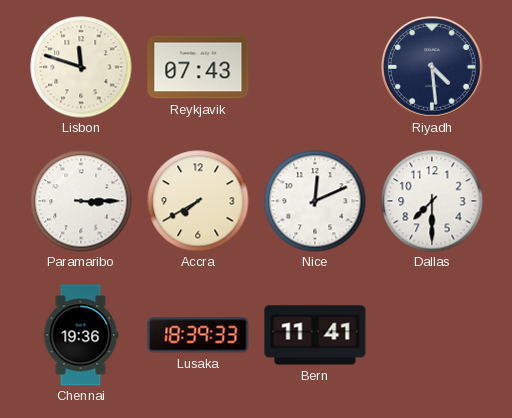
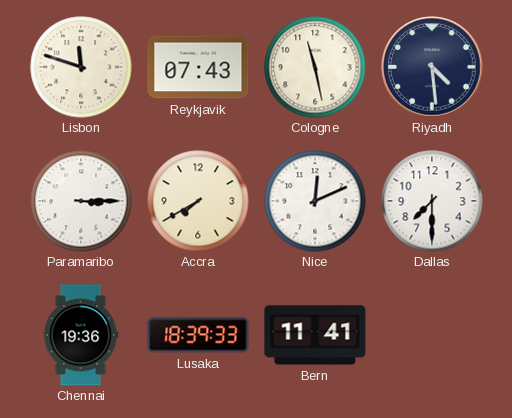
Cologne: none -> 11:28 (315, 67)
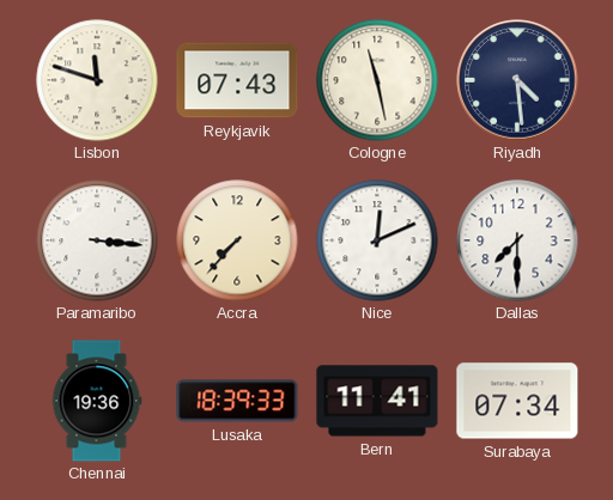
Paramaribo: 3:15 -> 3:16 (97, 240)
Accra: 7:40 -> 7:37 (237, 240)
Surabaya: none -> 07:34 (517, 401)
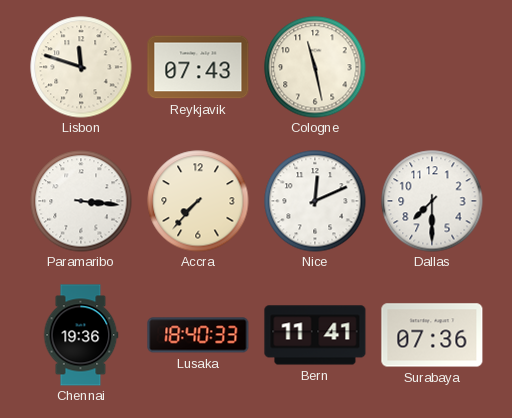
Riyadh: 4:29 -> none (517, 80)
Lusaka: 18:39 -> 18:40 (198, 335)
Surabaya: 07:34 -> 07:36 (432, 335)
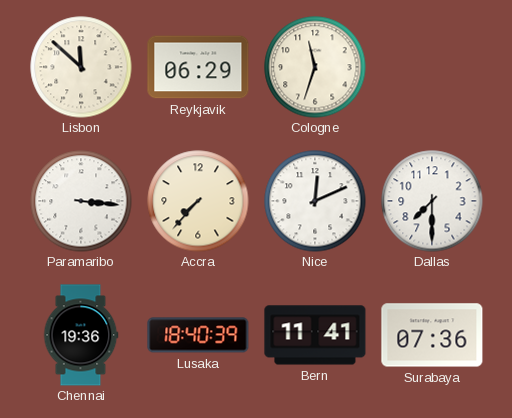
Lisbon: 11:48 -> 11:52 (81, 67)
Reykjavik: 07:43 -> 06:29 (198, 67)
Cologne: 11:28 -> 11:33 (315, 67)
Lusaka: 18:40:33 -> 18:40:39 (198, 335)
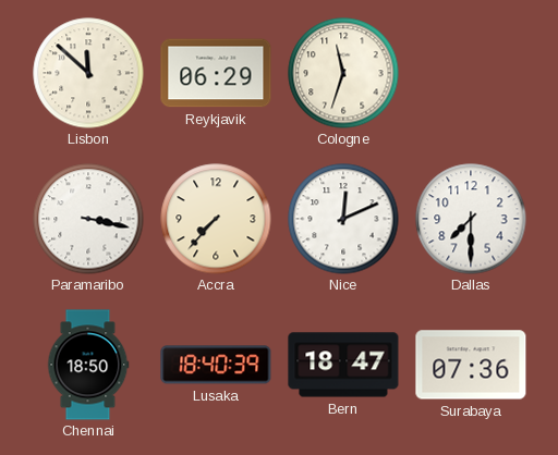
Paramaribo: 3:16 -> 3:17 (88, 219)
Chennai: 19:36 -> 18:50 (88, 365)
Bern: 11:41 -> 18:47 (343, 365)
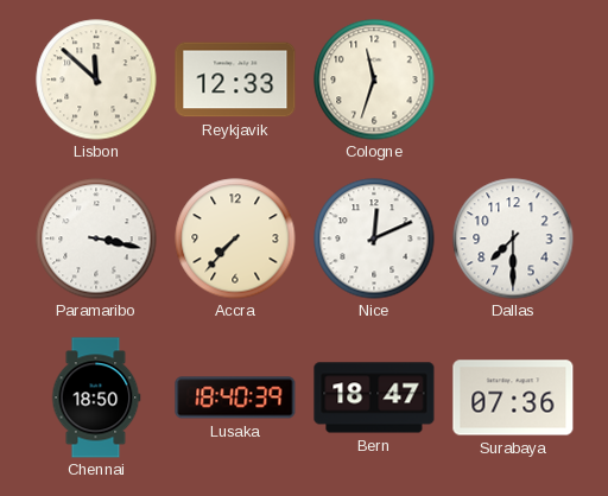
Reykjavik: 06:29 -> 12:33 (235, 80)
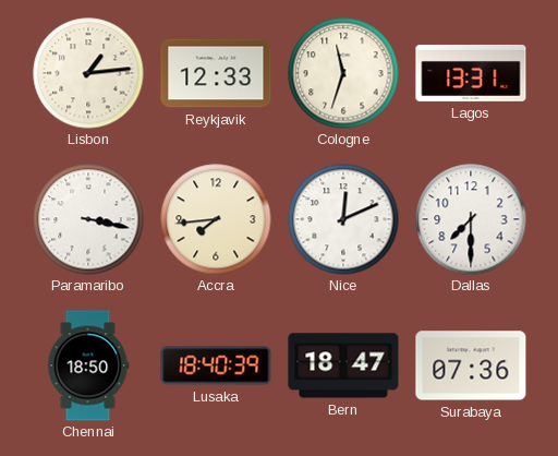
Lisbon: 11:52 -> 1:14 (88, 73)
Lagos: none -> 13:31 (471, 73)
Accra: 7:37 -> 7:44 (216, 219)
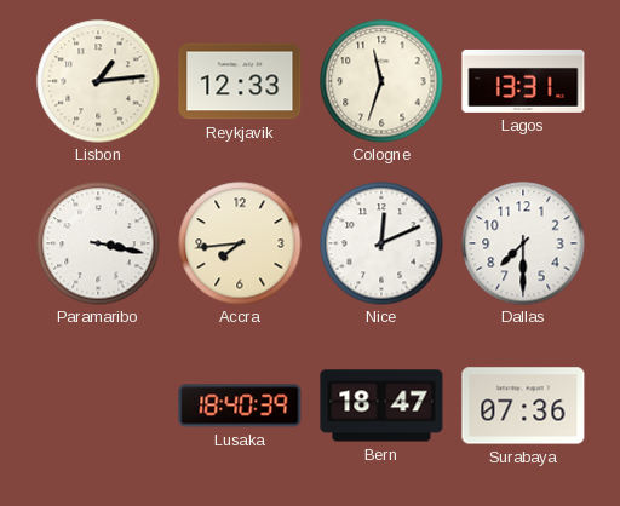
Chennai: 18:50 -> none (88, 365)
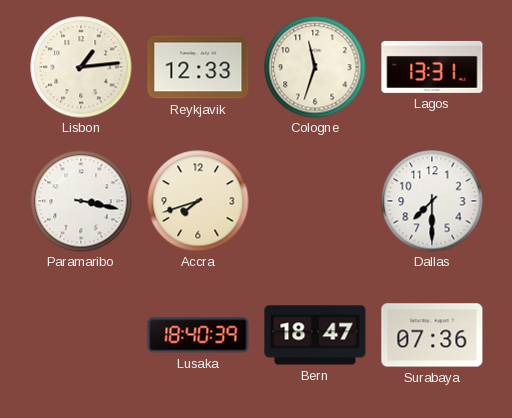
Accra: 7:44 -> 7:42 (198, 201)
Nice: 12:11 -> none (381, 243)
